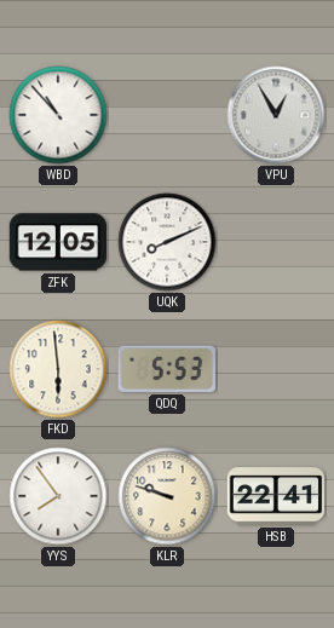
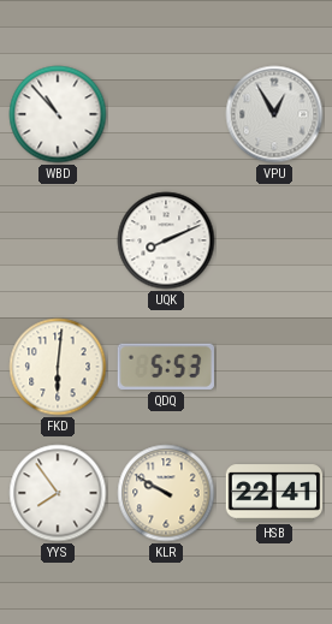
ZFK: 12:05 -> none (58, 242)
FKD: 5:59 -> 6:01 (58, 367)
KLR: 9:48 -> 9:50 (166, 493)
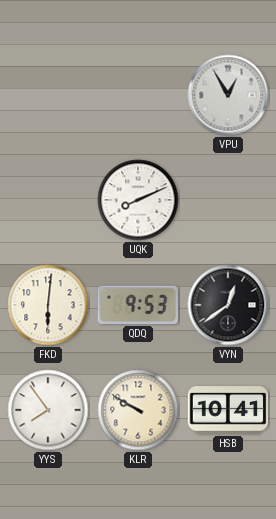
WBD: 10:53 -> none (58, 114)
QDQ: 5:53 -> 9:53 (138, 305)
VYN: none -> 12:39 (228, 305)
HSB: 22:41 -> 10:41 (228, 410)
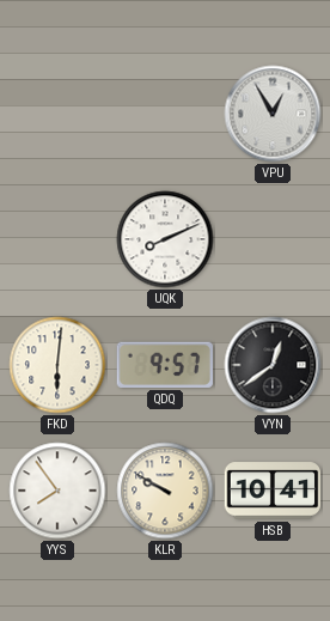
QDQ: 9:53 -> 9:57 (165, 365)
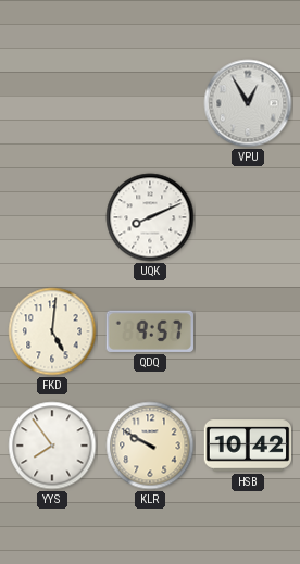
FKD: 6:01 -> 5:01 (52, 331)
VYN: 12:39 -> none (273, 365)
HSB: 10:41 -> 10:42 (248, 446)
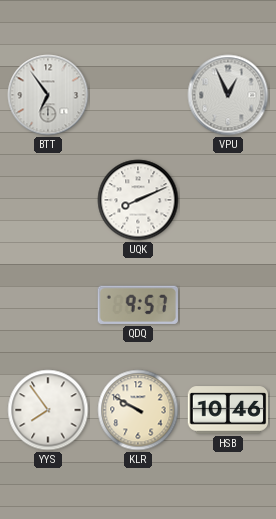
BTT: none -> 6:54 (48, 95)
VPU: 12:55 -> 12:56 (228, 95)
FKD: 5:01 -> none (52, 331)
HSB: 10:42 -> 10:46 (228, 410)
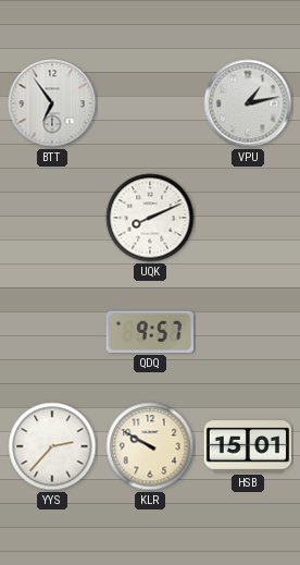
VPU: 12:56 -> 1:13 (248, 103)
YYS: 7:54 -> 2:37 (52, 446)
HSB: 10:46 -> 15:01 (248, 446)
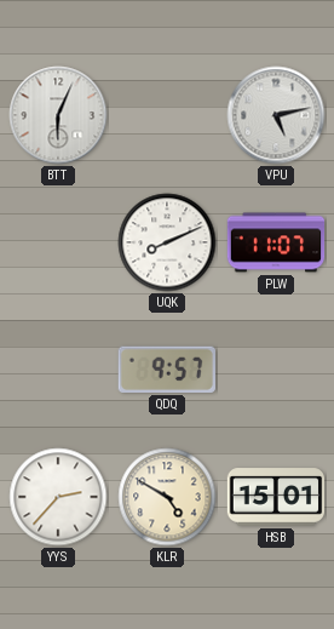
BTT: 6:54 -> 6:04 (58, 115)
VPU: 1:13 -> 5:13 (276, 115)
PLW: none -> 11:07 (276, 242)
KLR: 9:50 -> 4:50 (167, 497)
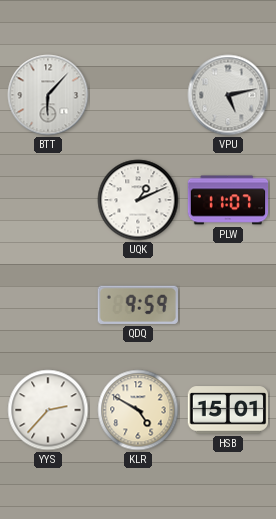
BTT: 6:04 -> 6:07 (48, 95)
UQK: 8:11 -> 1:11 (138, 200)
QDQ: 9:57 -> 9:59 (138, 305)
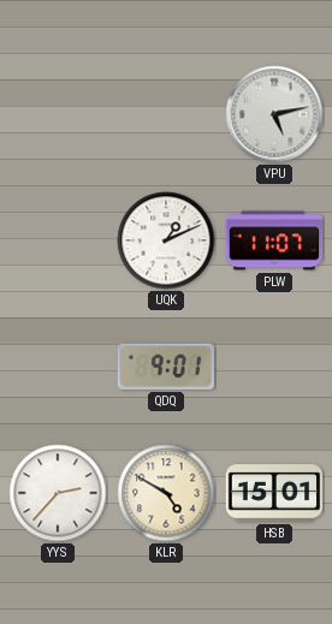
BTT: 6:07 -> none (48, 95)
QDQ: 9:59 -> 9:01 (166, 367)
